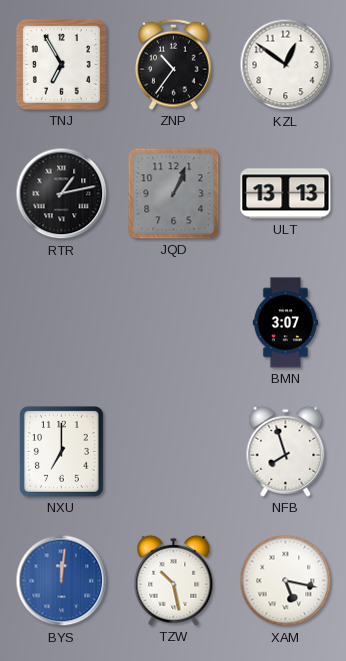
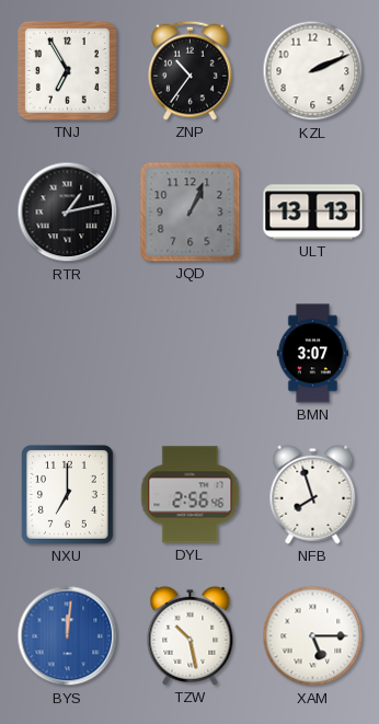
KZL: 12:51 -> 2:11 (313, 71)
DYL: none -> 2:56 (191, 495)
XAM: 5:17 -> 5:15 (313, 636)
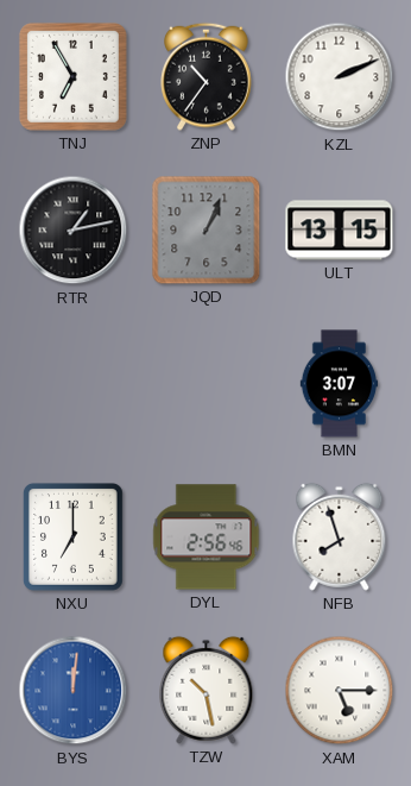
ULT: 13:13 -> 13:15 (340, 231)
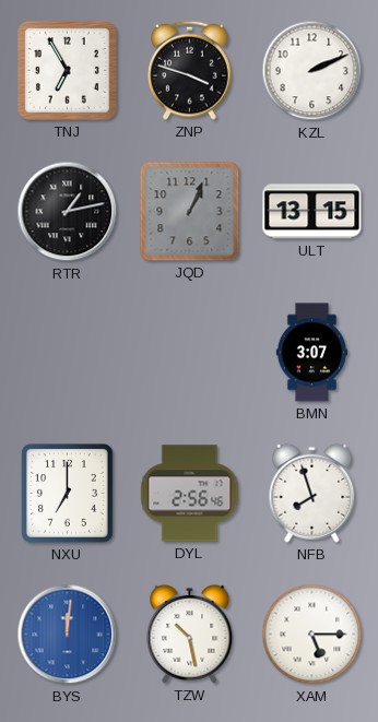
ZNP: 10:36 -> 3:48 (190, 70)
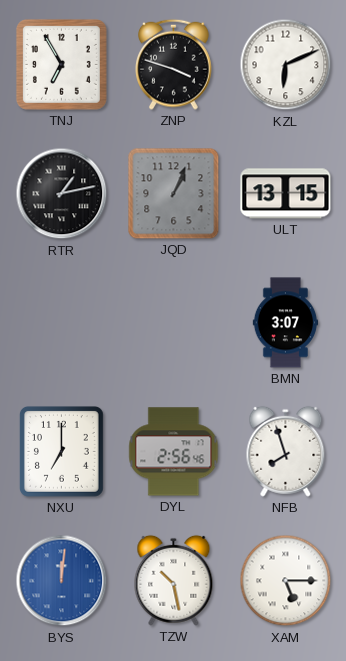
KZL: 2:11 -> 6:11 (286, 65)
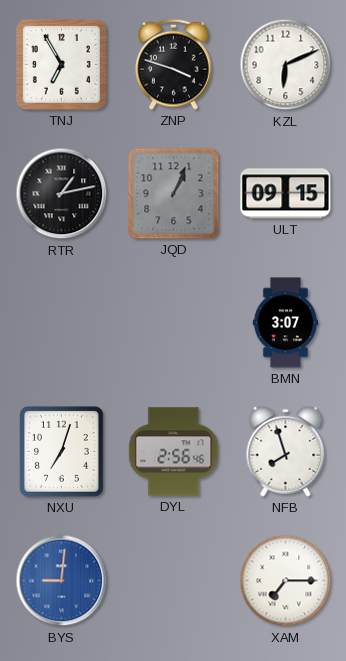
ULT: 13:15 -> 09:15 (286, 194)
NXU: 7:00 -> 7:03 (61, 452)
BYS: 12:01 -> 9:01 (62, 581)
TZW: 10:28 -> none (174, 580)
XAM: 5:15 -> 7:15 (286, 581)
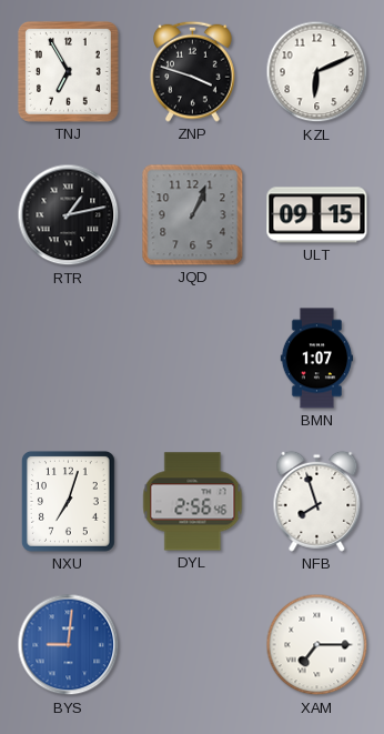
BMN: 3:07 -> 1:07 (317, 359)
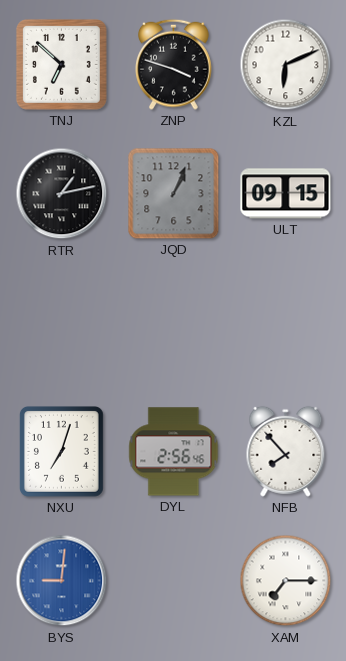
TNJ: 6:55 -> 6:52 (61, 64)
BMN: 1:07 -> none (317, 359)
NFB: 7:57 -> 7:53 (286, 451)
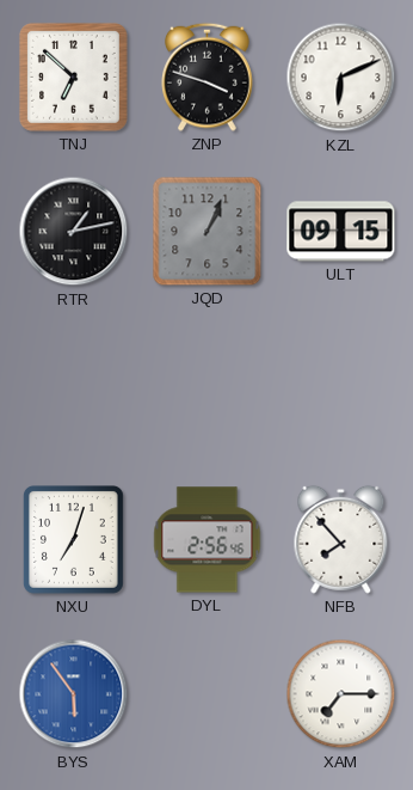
BYS: 9:01 -> 5:54 (74, 694)
